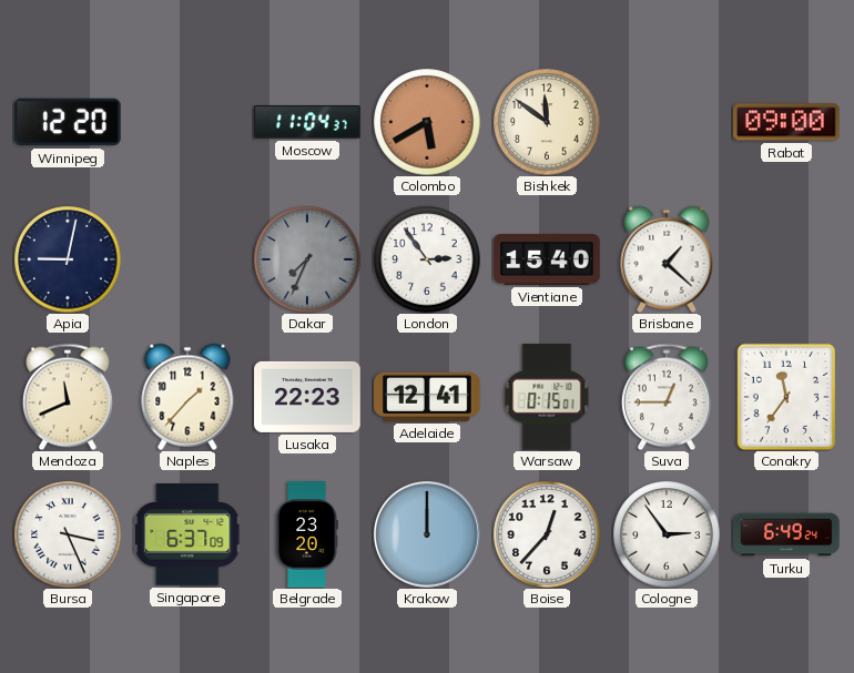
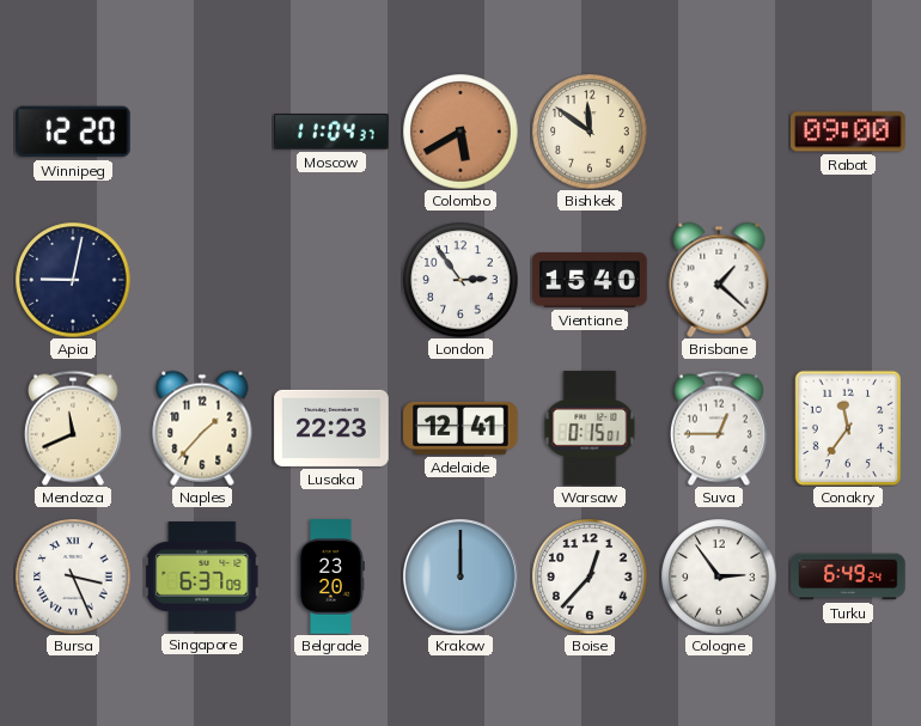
Dakar: 7:34 -> none (307, 259)
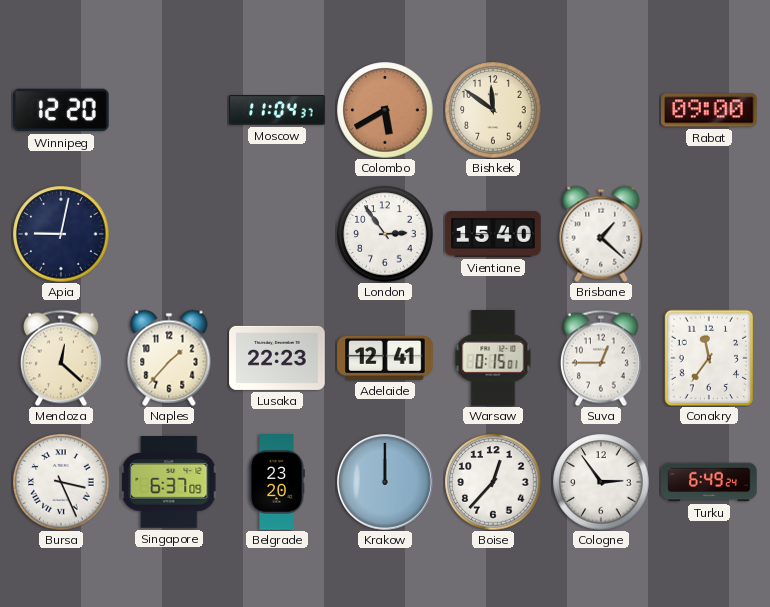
Mendoza: 11:41 -> 12:22 (61, 358)
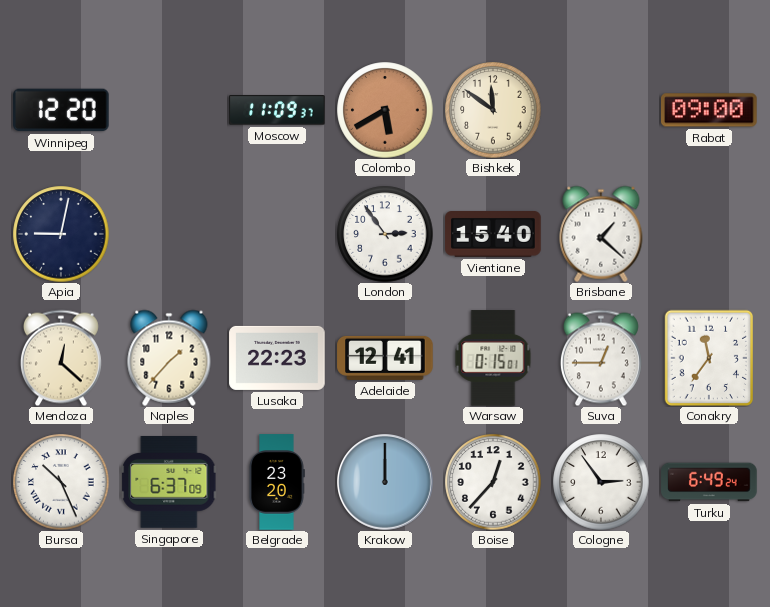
Moscow: 11:04 -> 11:09 (277, 110)
Bursa: 3:26 -> 10:26 (61, 482)
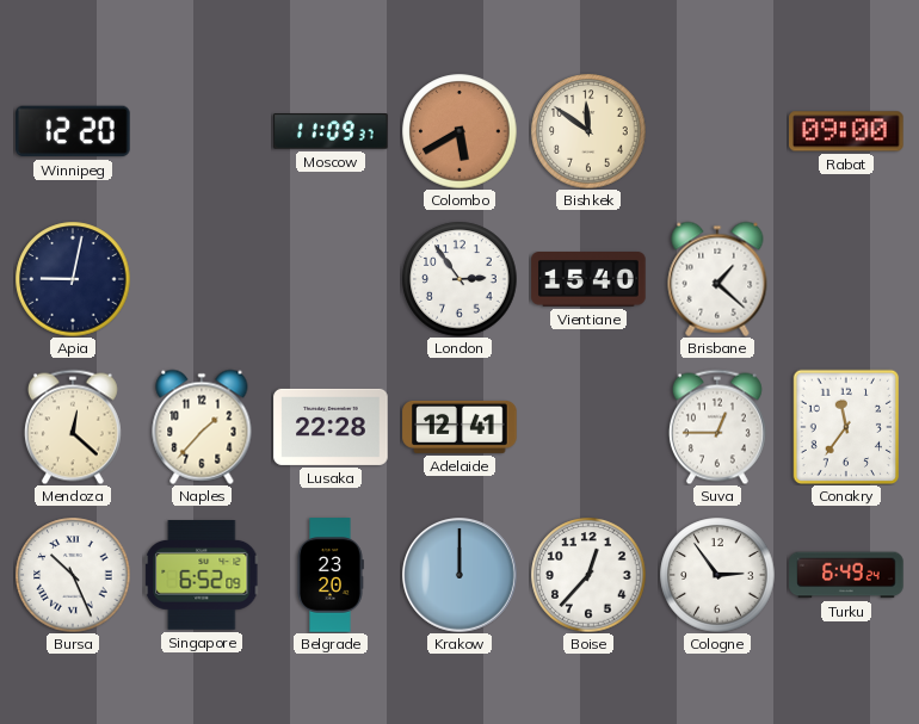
Lusaka: 22:23 -> 22:28 (331, 427)
Warsaw: 0:15 -> none (493, 358)
Singapore: 6:37 -> 6:52 (202, 576)
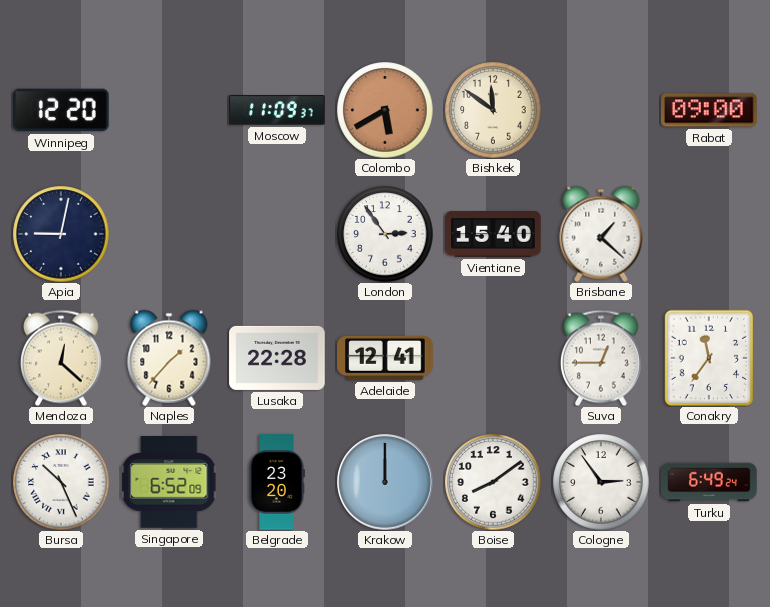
Boise: 12:37 -> 8:09 (493, 482)
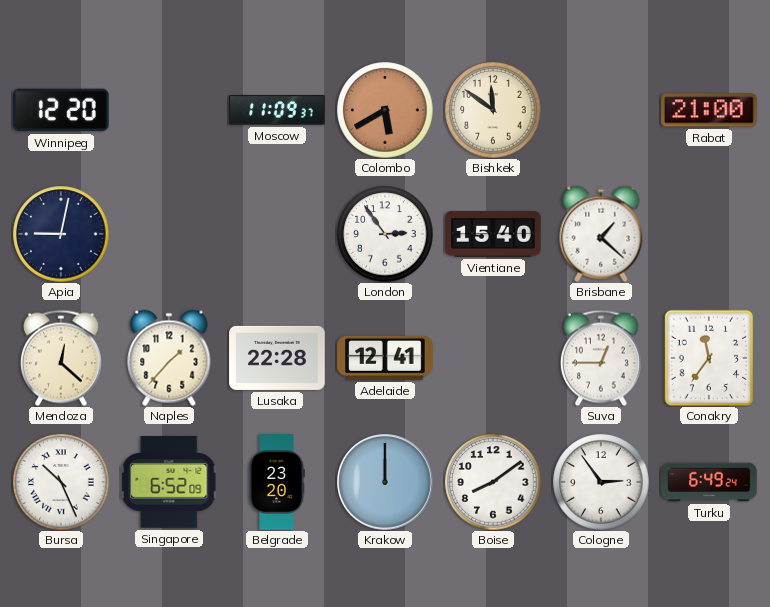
Rabat: 09:00 -> 21:00 (709, 110)
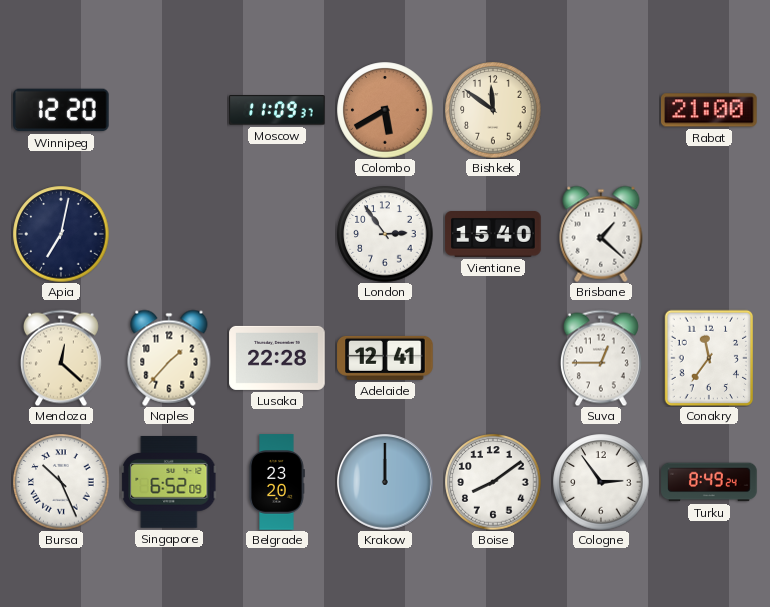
Apia: 9:02 -> 7:02 (61, 234)
Turku: 6:49 -> 8:49 (709, 482)
